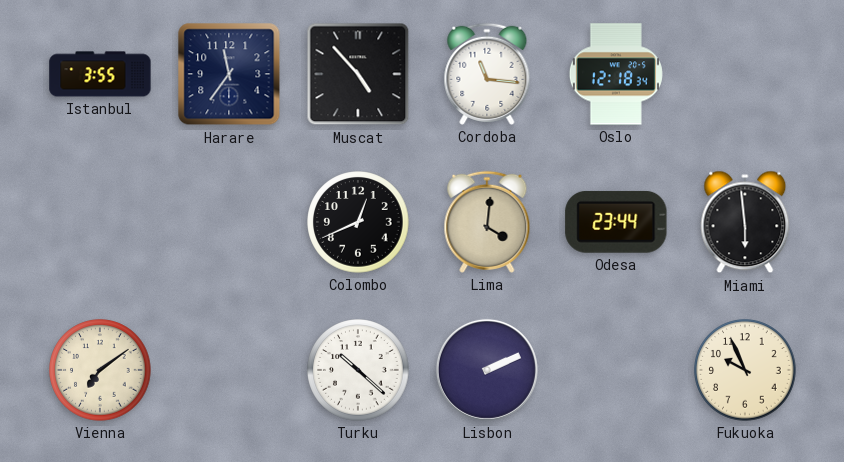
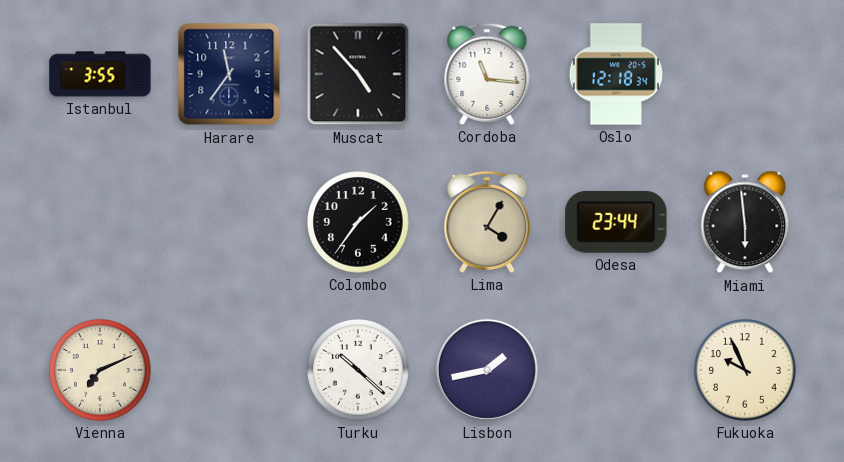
Colombo: 12:41 -> 1:36 (358, 222)
Lima: 4:01 -> 4:05 (487, 222)
Vienna: 7:09 -> 7:11 (100, 370)
Lisbon: 2:11 -> 1:43 (487, 370)
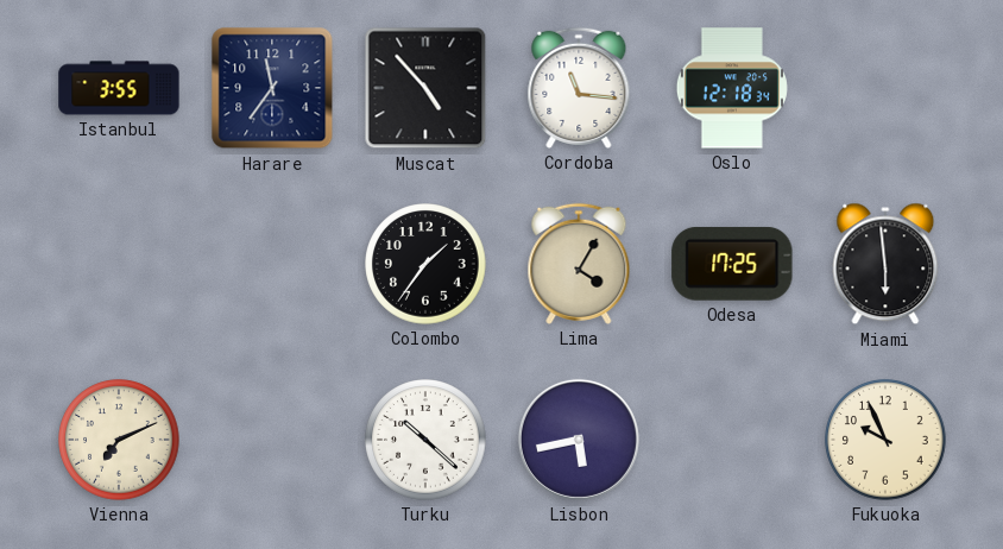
Odesa: 23:44 -> 17:25 (732, 264)
Lisbon: 1:43 -> 5:43 (579, 440)
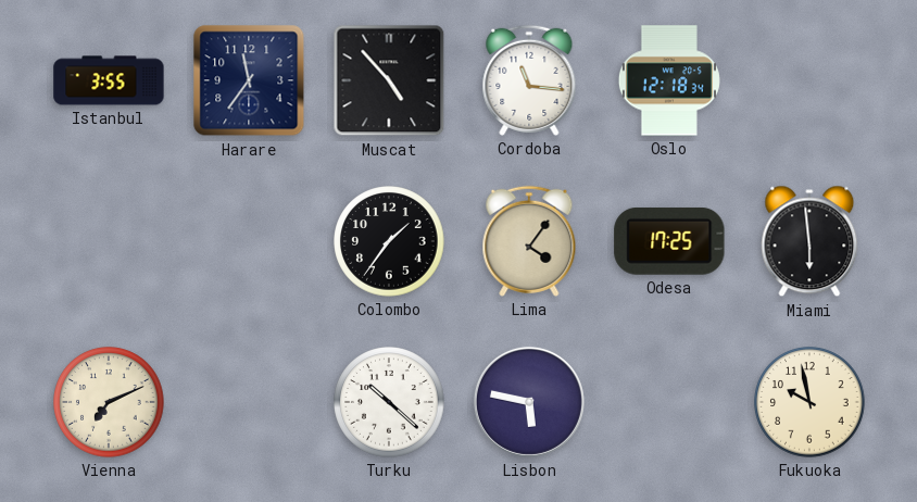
Lima: 4:05 -> 4:06 (529, 241)
Lisbon: 5:43 -> 5:47 (529, 402)
Fukuoka: 9:56 -> 9:58 (809, 402)
